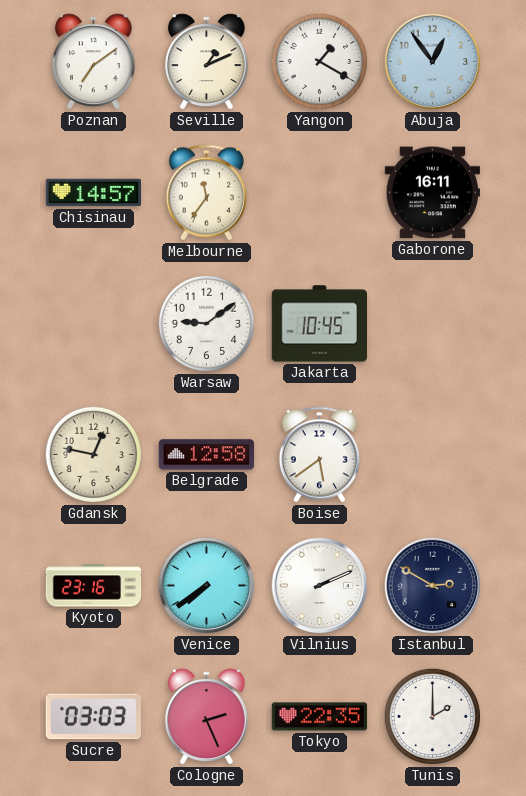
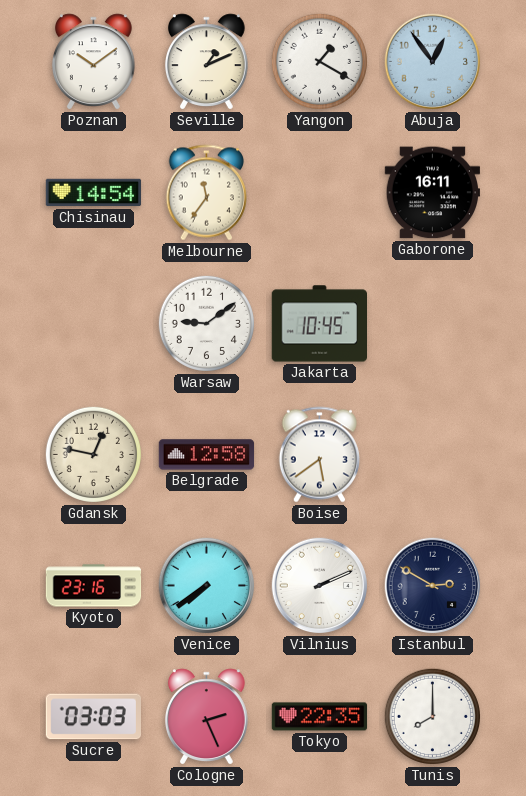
Poznan: 7:09 -> 10:09 (93, 62)
Chisinau: 14:57 -> 14:54 (94, 193)
Tunis: 2:00 -> 8:00 (432, 716)
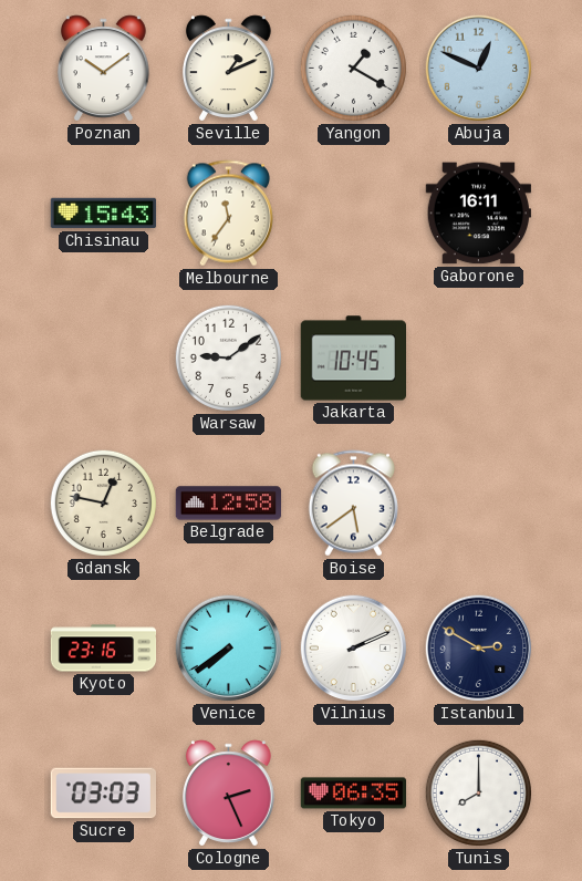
Abuja: 12:54 -> 12:49 (479, 69)
Chisinau: 14:54 -> 15:43 (104, 214)
Tokyo: 22:35 -> 06:35 (354, 794)
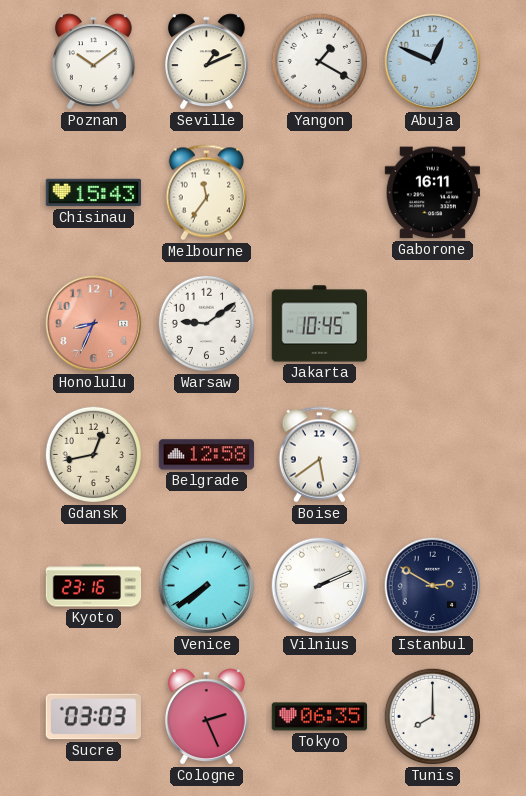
Honolulu: none -> 8:34 (94, 324)
Gdansk: 12:47 -> 12:43 (93, 454)
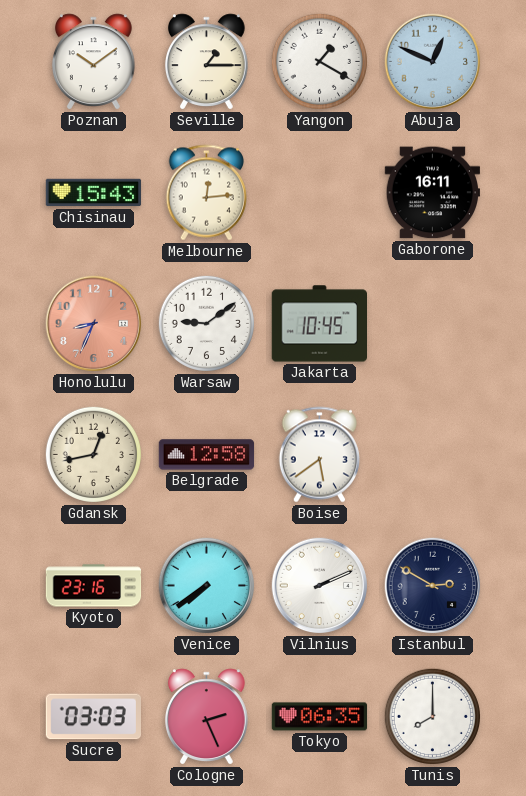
Seville: 1:11 -> 1:15 (206, 62)
Melbourne: 11:36 -> 12:14 (206, 193)
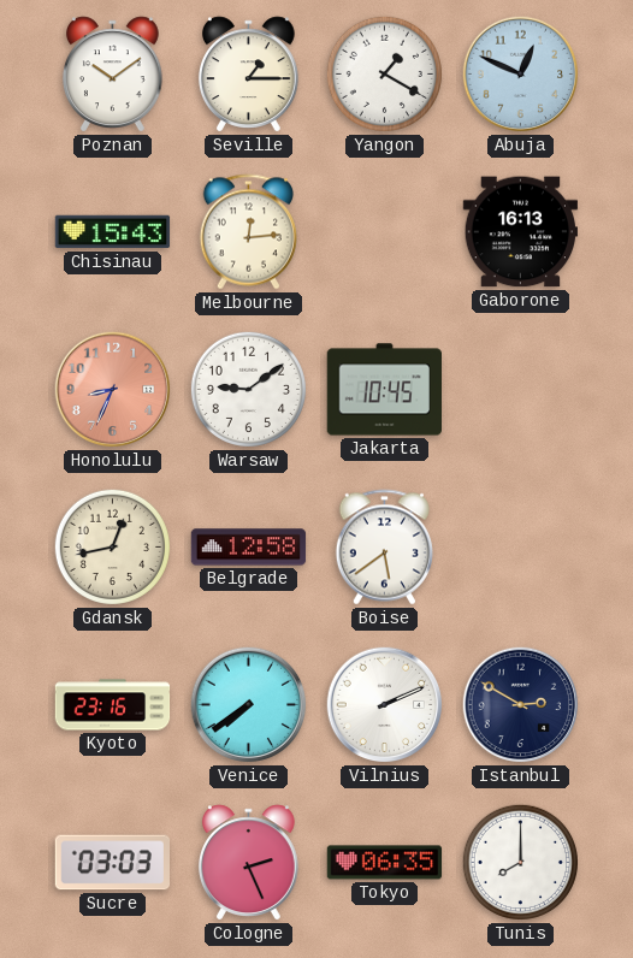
Gaborone: 16:11 -> 16:13 (520, 232)
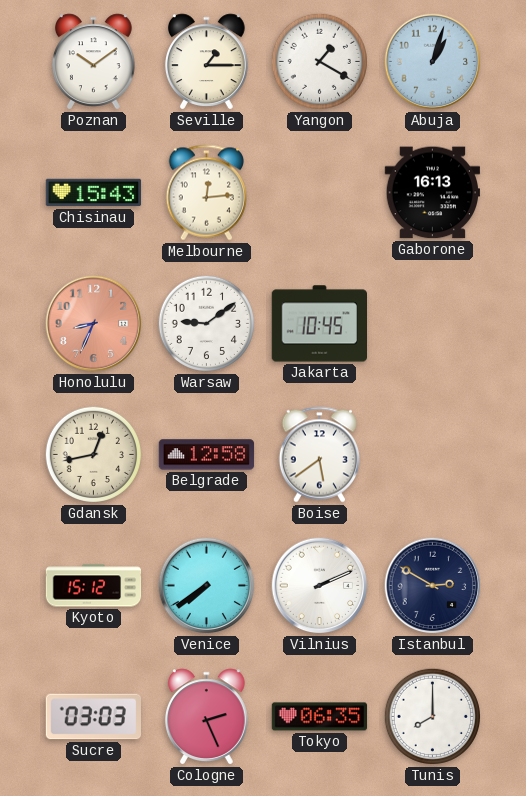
Abuja: 12:49 -> 1:03 (433, 62)
Kyoto: 23:16 -> 15:12 (94, 586)
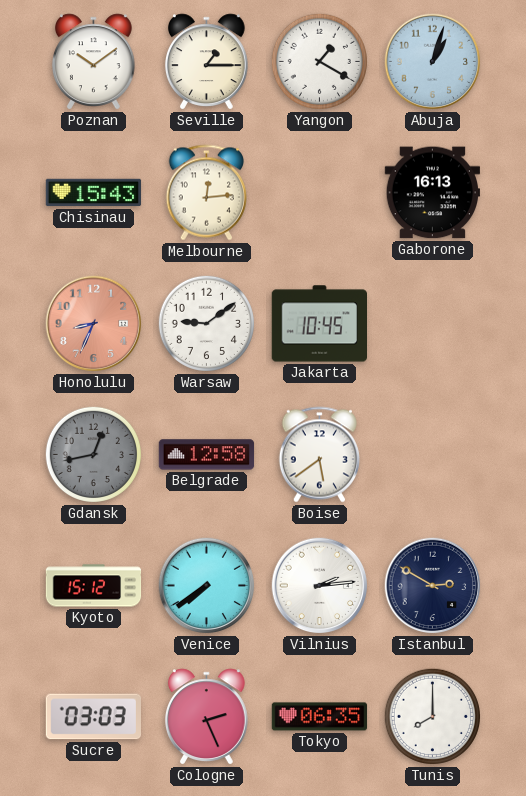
Gdansk dial: cream -> grey (93, 454)
Vilnius: 2:11 -> 2:14 (320, 586)
